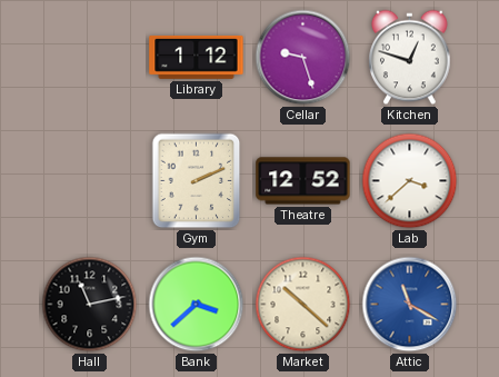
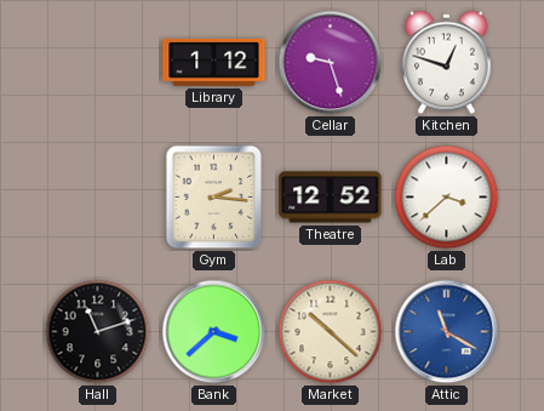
Gym: 2:11 -> 2:16 (214, 198)
Hall: 11:13 -> 11:12 (98, 332)
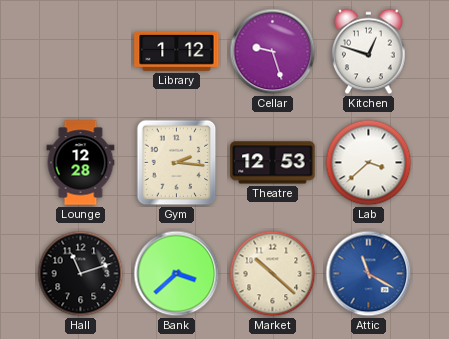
Lounge: none -> 12:28 (81, 163)
Theatre: 12:52 -> 12:53 (273, 163)
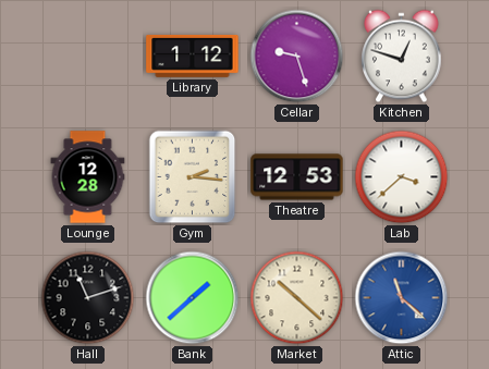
Bank: 3:38 -> 1:38 (193, 298)
Attic: 11:20 -> 11:22 (402, 298)
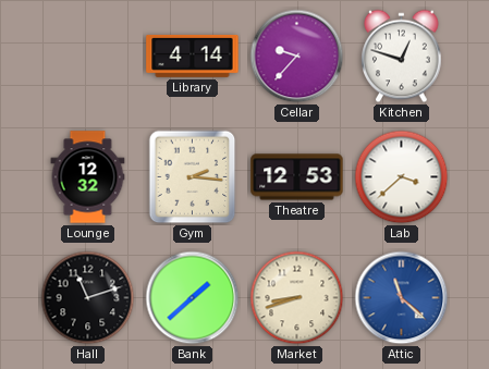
Library: 1:12 -> 4:14 (193, 56)
Cellar: 9:27 -> 9:37 (297, 57)
Lounge: 12:28 -> 12:32 (88, 177)
Market: 10:22 -> 8:42 (297, 298)
